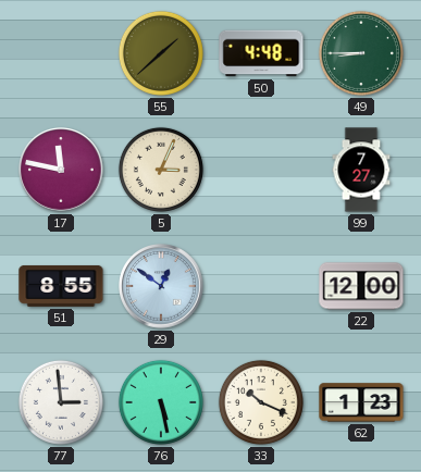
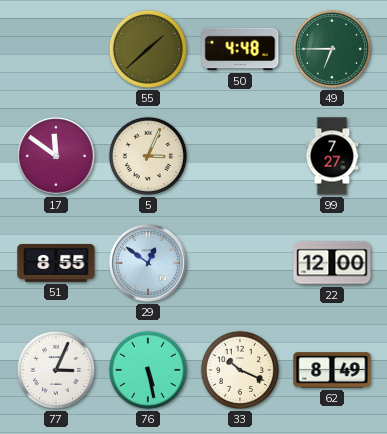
49: 8:45 -> 6:45 (332, 49)
17: 11:47 -> 11:51 (56, 156)
77: 2:59 -> 3:04 (56, 370)
62: 1:23 -> 8:49 (332, 370)
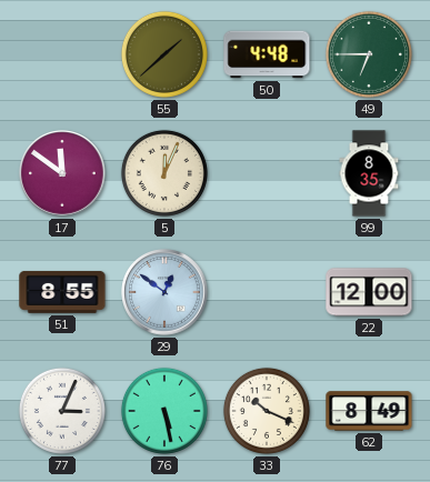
5: 3:04 -> 12:04 (164, 173)
99: 7:27 -> 8:35 (369, 173)
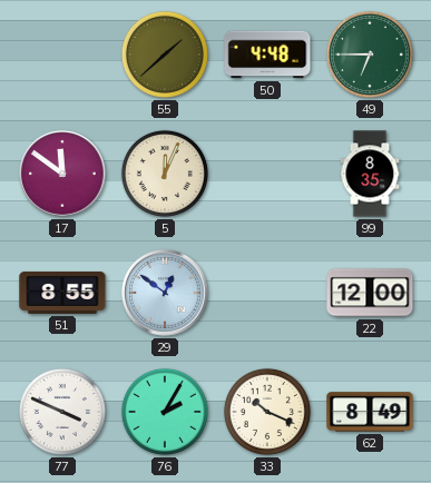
77: 3:04 -> 3:49 (62, 412)
76: 5:28 -> 2:05 (165, 412)
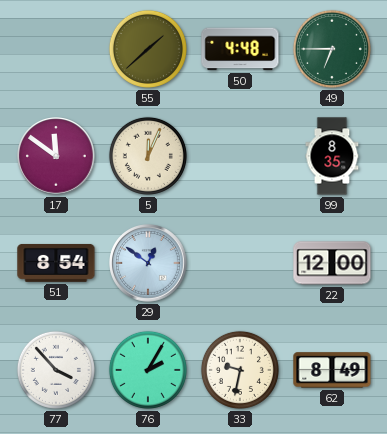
51: 8:55 -> 8:54 (56, 263)
77: 3:49 -> 3:53 (56, 370)
33: 10:19 -> 9:32 (240, 370)
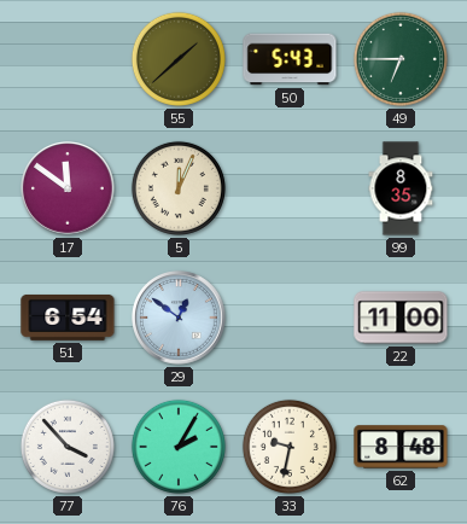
50: 4:48 -> 5:43 (290, 59)
51: 8:54 -> 6:54 (68, 318)
22: 12:00 -> 11:00 (401, 318)
62: 8:49 -> 8:48 (401, 447)
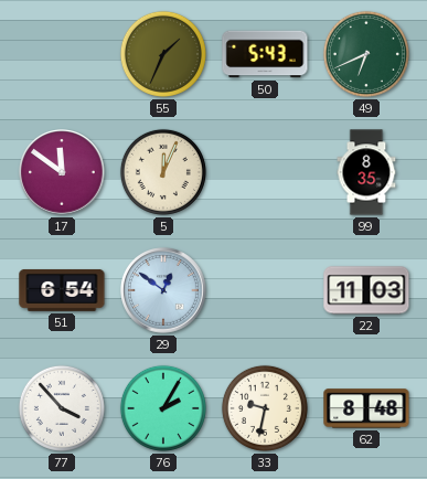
55: 1:38 -> 1:34 (163, 54)
49: 6:45 -> 6:41 (366, 54)
22: 11:00 -> 11:03 (366, 290)
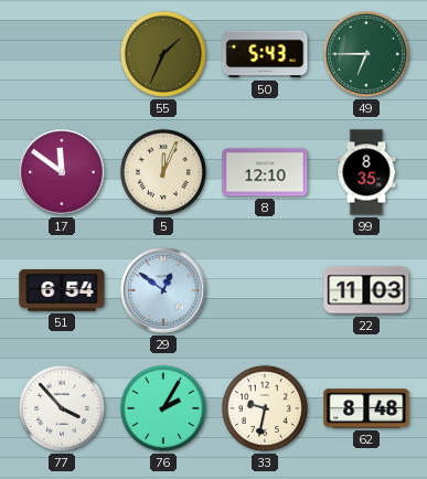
49: 6:41 -> 6:45 (366, 54)
8: none -> 12:10 (265, 172)
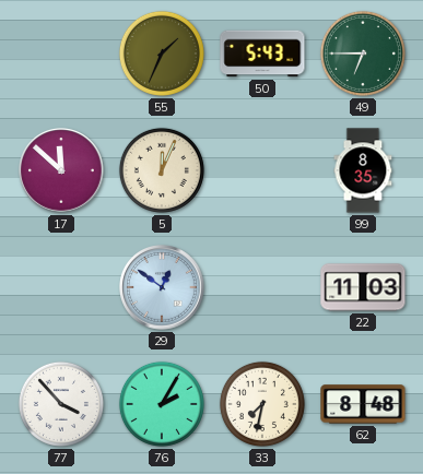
17: 11:51 -> 11:52 (61, 170)
8: 12:10 -> none (265, 172)
51: 6:54 -> none (62, 290)
33: 9:32 -> 7:32 (262, 404)
